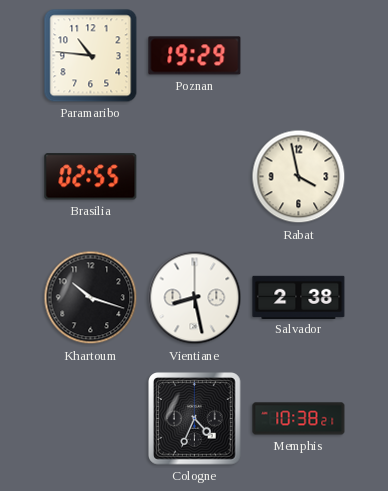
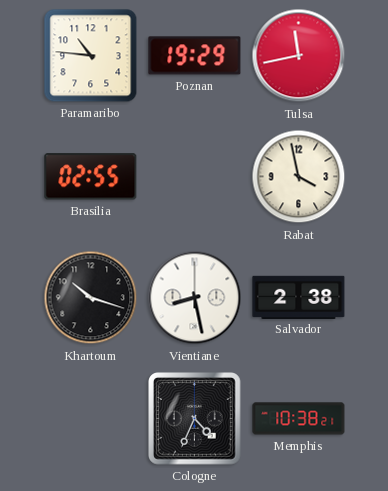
Tulsa: none -> 11:43 (299, 56)
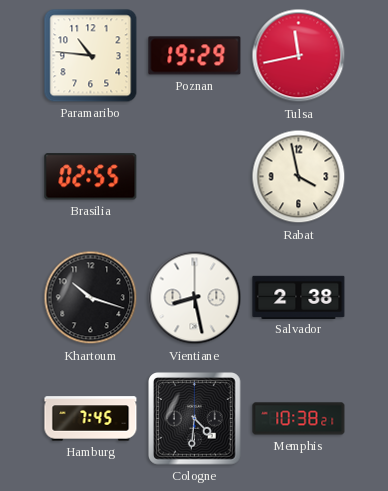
Hamburg: none -> 7:45 (91, 419)
Cologne: 4:34 -> 4:31 (195, 419)
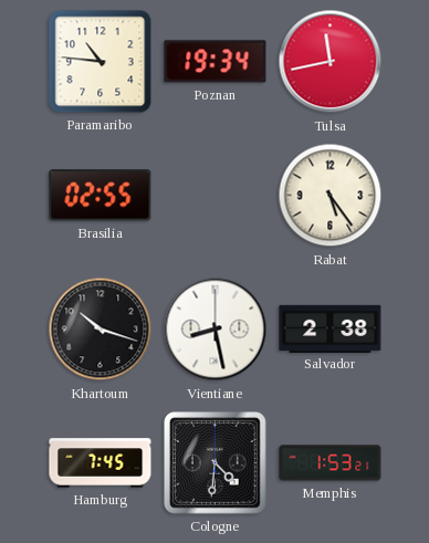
Poznan: 19:29 -> 19:34 (216, 62)
Rabat: 3:58 -> 5:24 (331, 196)
Memphis: 10:38 -> 1:53 (331, 463)
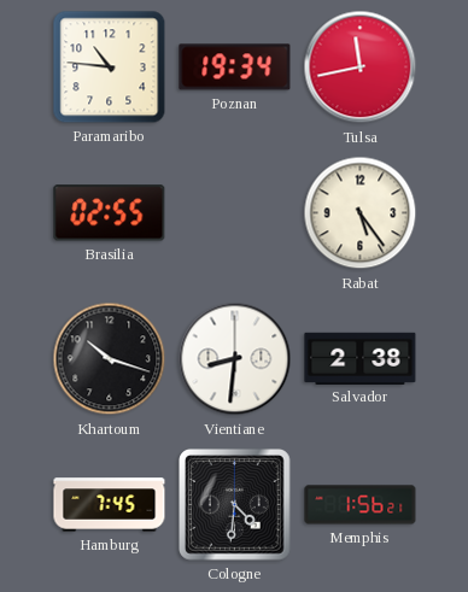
Vientiane: 8:28 -> 8:31 (235, 359)
Memphis: 1:53 -> 1:56 (361, 505)
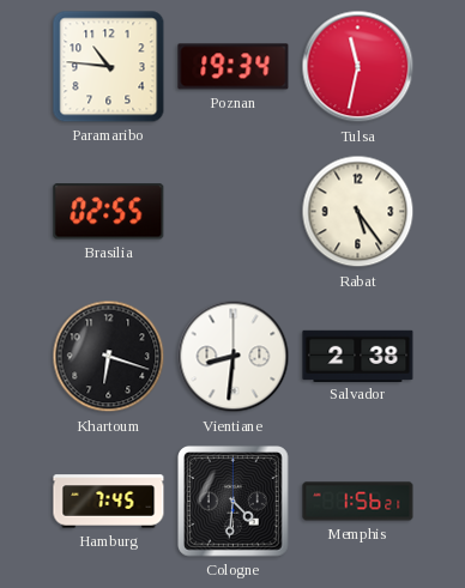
Tulsa: 11:43 -> 11:32 (358, 67)
Khartoum: 10:18 -> 6:18 (109, 357)
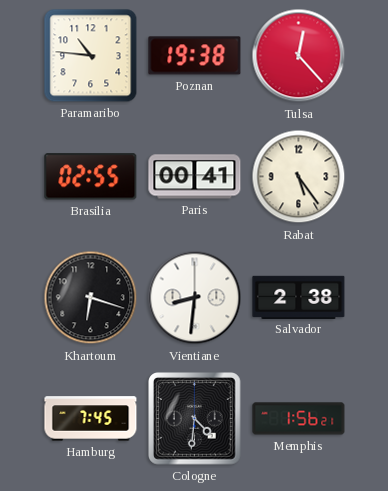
Poznan: 19:34 -> 19:38 (195, 56)
Tulsa: 11:32 -> 12:23 (299, 56)
Paris: none -> 00:41 (195, 177)
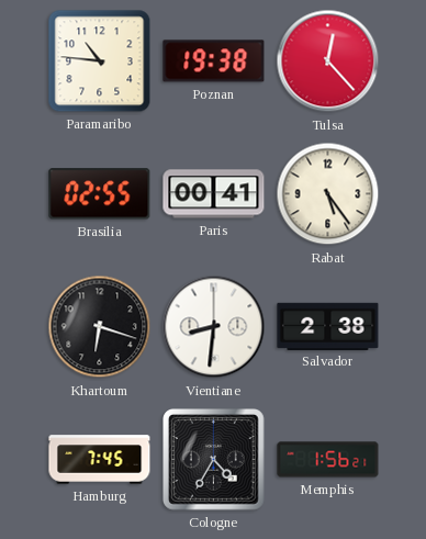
Cologne: 4:31 -> 4:35 (214, 460)
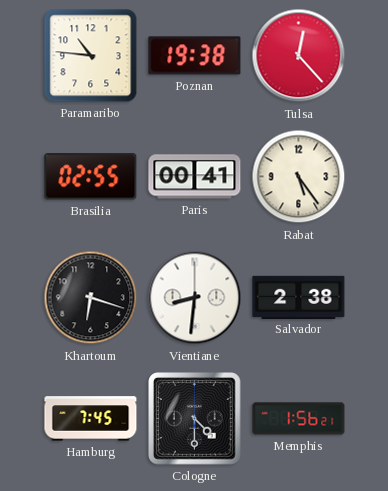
Cologne: 4:35 -> 4:30 (195, 419)
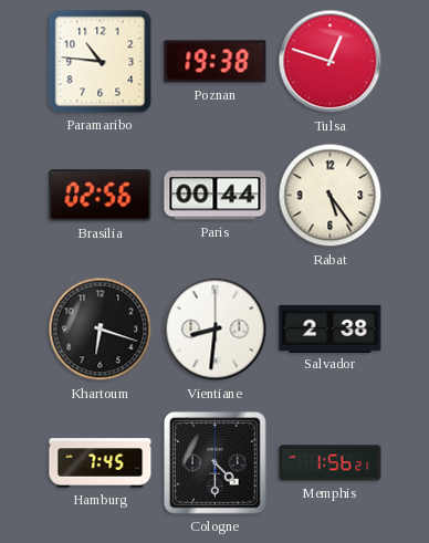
Tulsa: 12:23 -> 12:48 (331, 62)
Brasilia: 02:55 -> 02:56 (101, 196)
Paris: 00:41 -> 00:44 (216, 196)
